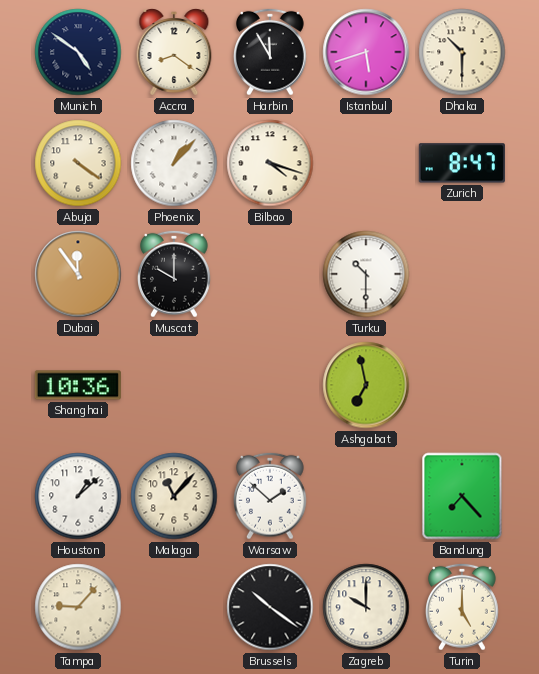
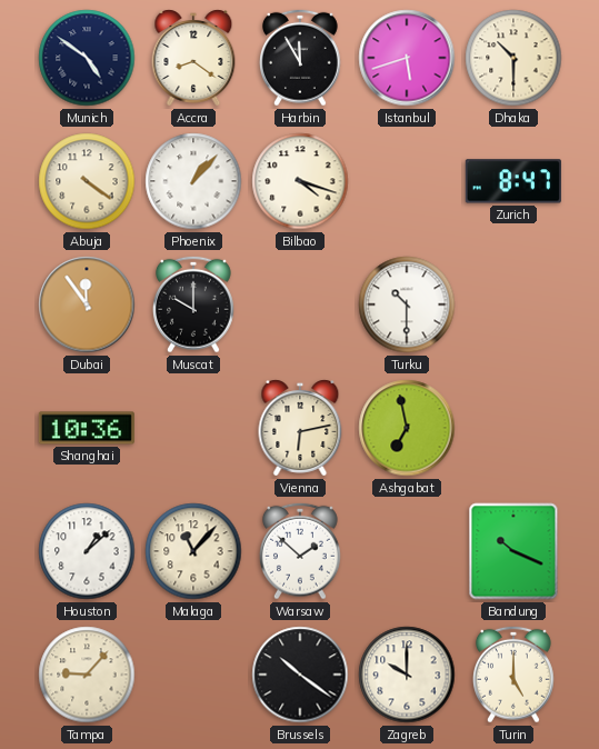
Vienna: none -> 6:13 (300, 428)
Bandung: 7:23 -> 10:19 (513, 551)
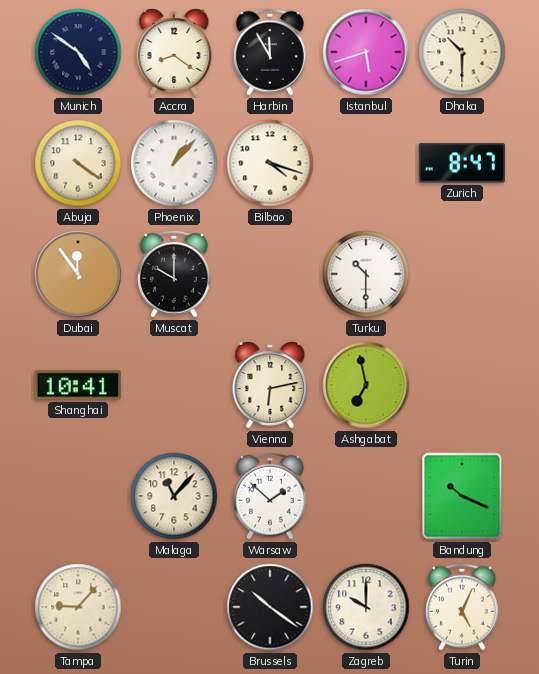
Shanghai: 10:36 -> 10:41 (78, 385)
Houston: 1:08 -> none (87, 551)
Turin: 5:00 -> 5:04 (463, 607)
